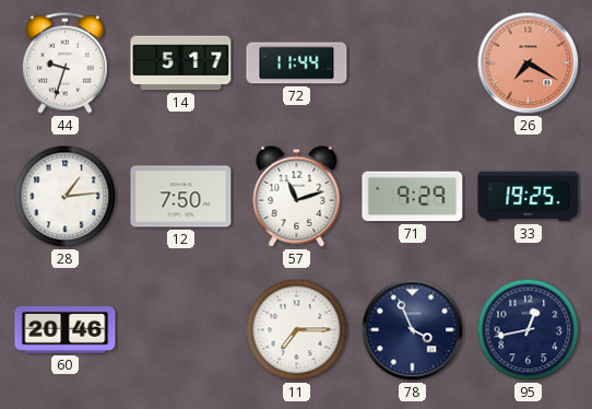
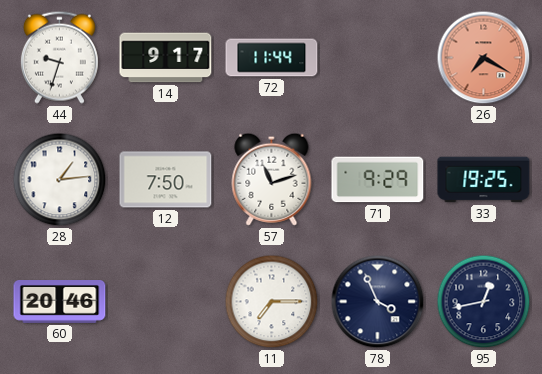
14: 5:17 -> 9:17 (166, 58)
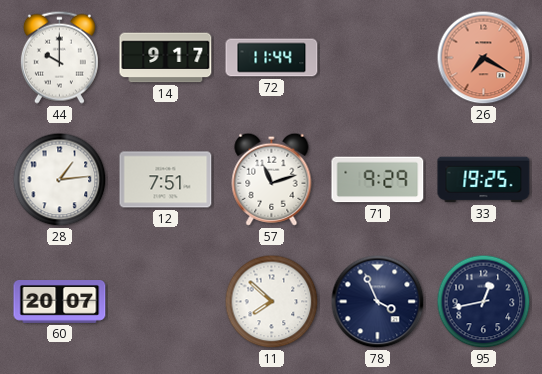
44: 9:33 -> 10:00 (59, 57)
12: 7:50 -> 7:51 (166, 180)
60: 20:46 -> 20:07 (60, 302)
11: 7:15 -> 7:52 (272, 302)
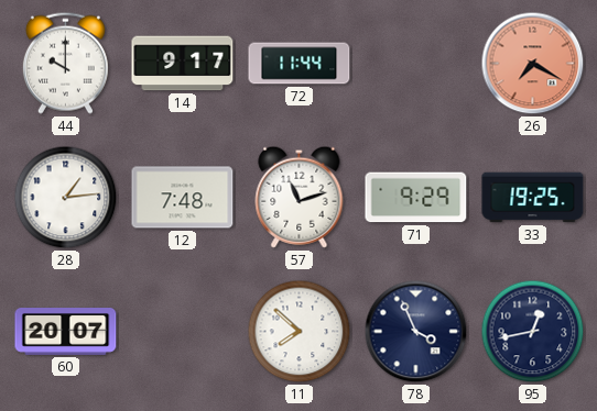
12: 7:51 -> 7:48 (183, 198)
